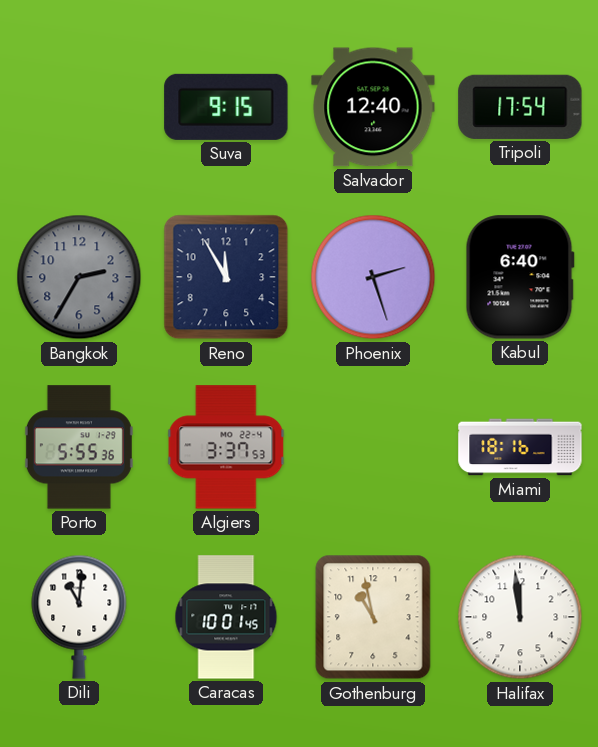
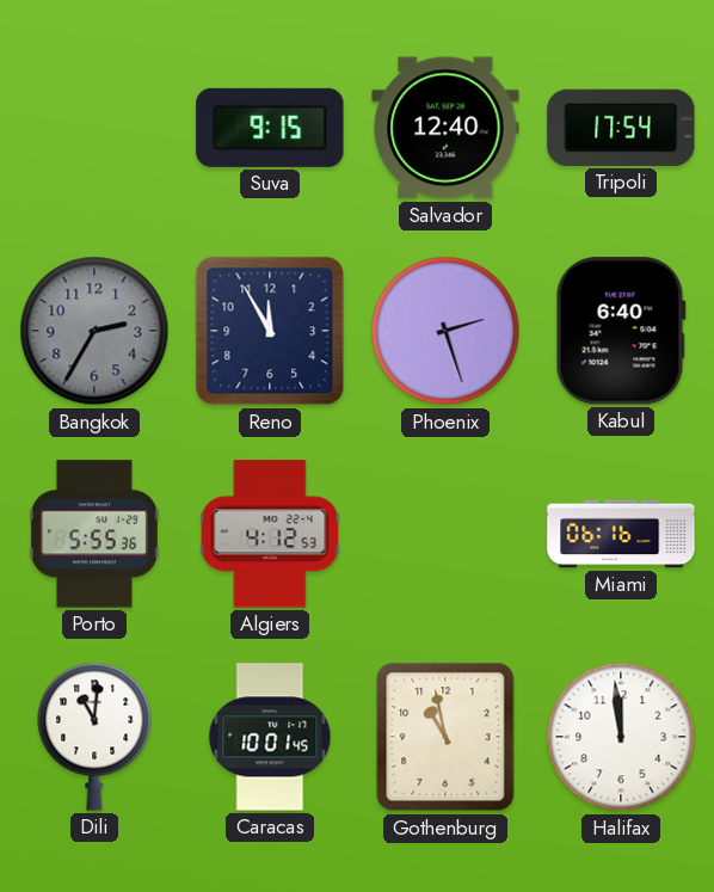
Algiers: 3:37 -> 4:12 (270, 534)
Miami: 18:16 -> 06:16 (621, 534)
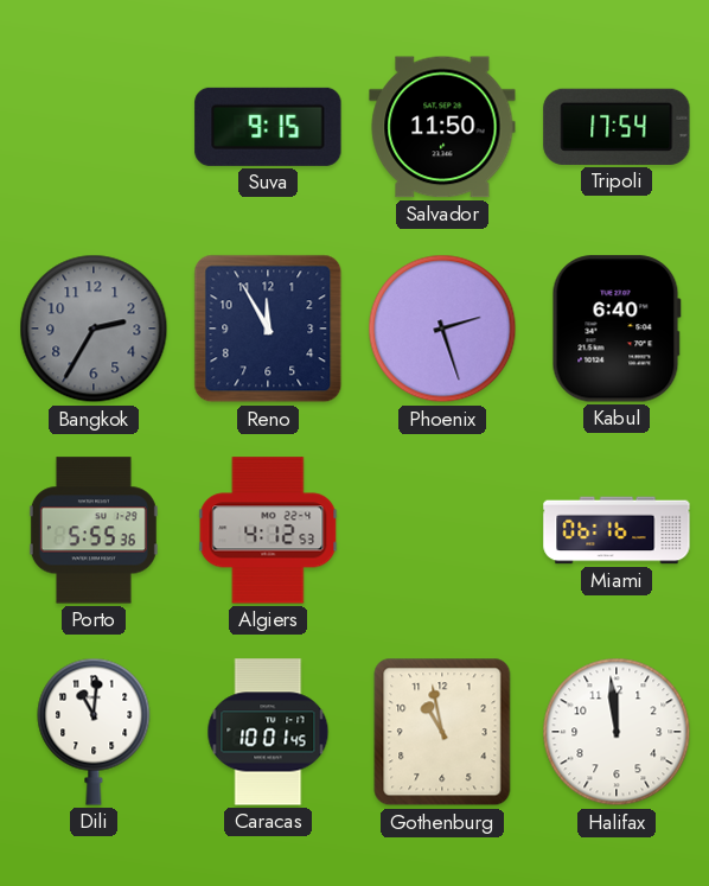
Salvador: 12:40 -> 11:50 (442, 127)
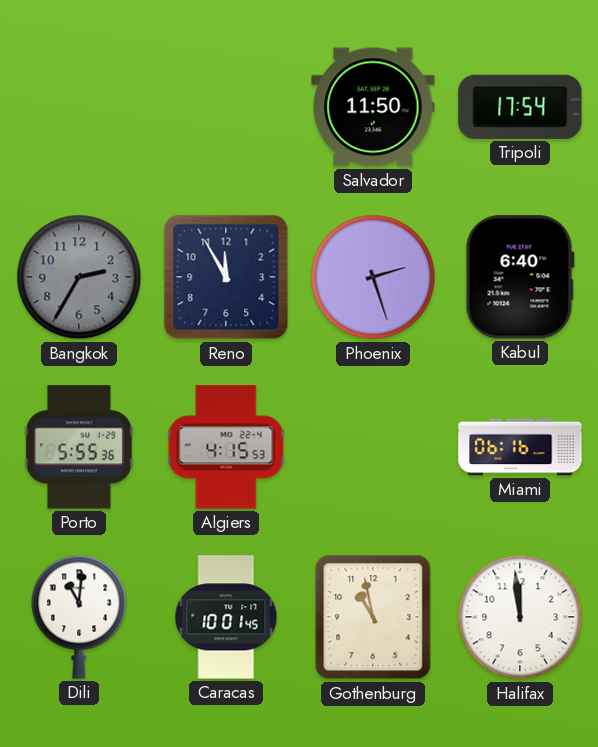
Suva: 9:15 -> none (268, 127)
Algiers: 4:12 -> 4:15 (226, 447)
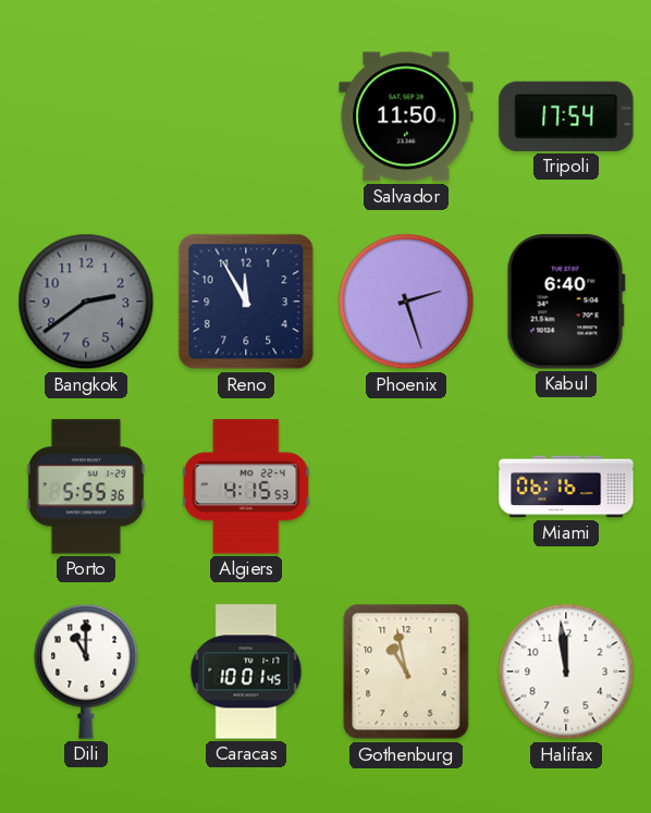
Bangkok: 2:35 -> 2:39 (86, 301)
Dili: 11:01 -> 11:00 (86, 672)
